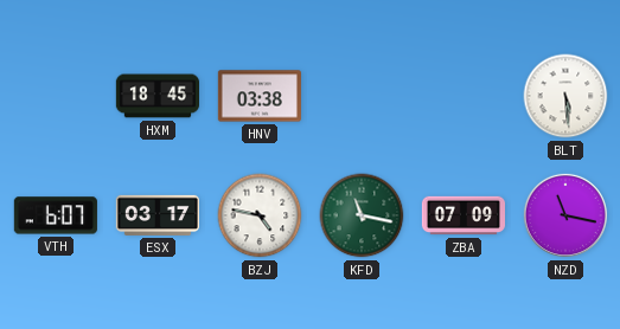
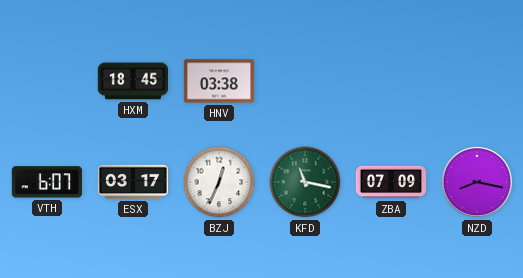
BLT: 5:29 -> none (565, 96)
BZJ: 4:47 -> 12:34 (219, 182)
NZD: 11:17 -> 8:17 (477, 182)
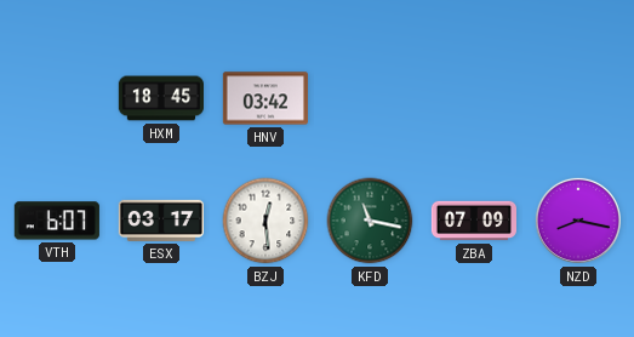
HNV: 03:38 -> 03:42 (264, 98)
BZJ: 12:34 -> 12:29 (265, 221)
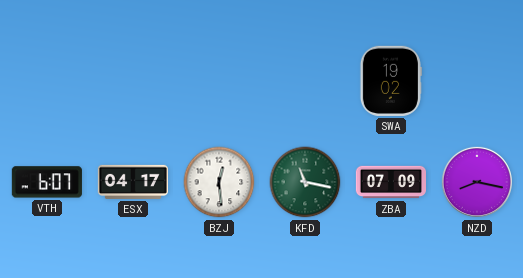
HXM: 18:45 -> none (160, 98)
HNV: 03:42 -> none (264, 98)
SWA: none -> 19:02 (390, 81)
ESX: 03:17 -> 04:17 (132, 182)
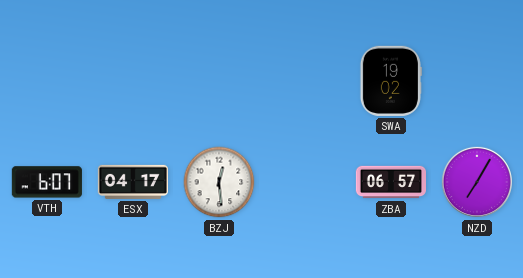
KFD: 11:17 -> none (305, 182)
ZBA: 07:09 -> 06:57 (390, 182)
NZD: 8:17 -> 7:05 (477, 182)
